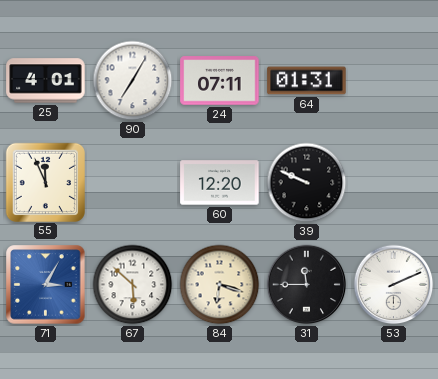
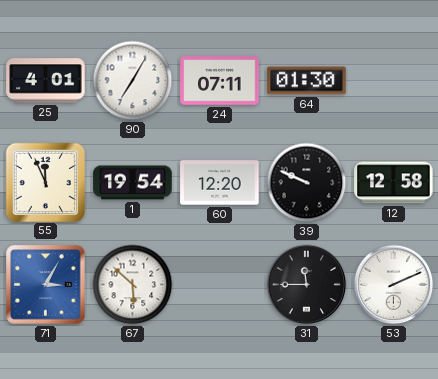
64: 01:31 -> 01:30 (307, 81)
1: none -> 19:54 (133, 183)
12: none -> 12:58 (394, 183)
84: 6:18 -> none (220, 285)
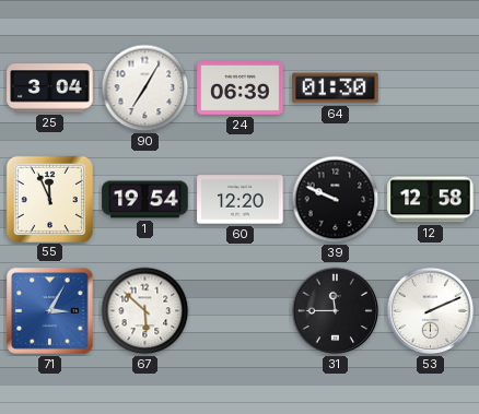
25: 4:01 -> 3:04 (50, 88)
24: 07:11 -> 06:39 (241, 88)
